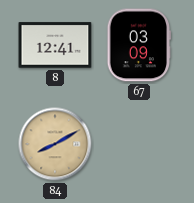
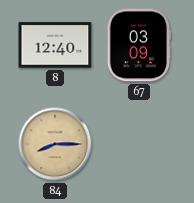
8: 12:41 -> 12:40 (55, 45)
84: 8:10 -> 8:15 (55, 144)
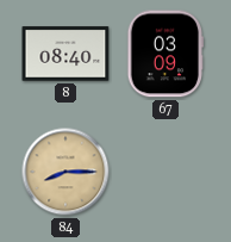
8: 12:40 -> 08:40 (65, 54)
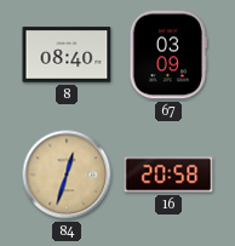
84: 8:15 -> 12:33 (67, 175)
16: none -> 20:58 (168, 175)
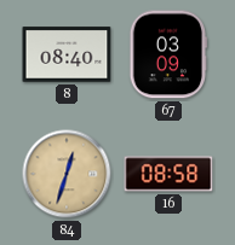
16: 20:58 -> 08:58 (168, 174)
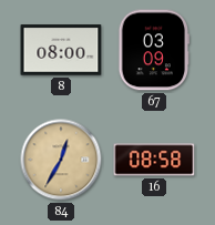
8: 08:40 -> 08:00 (61, 50)
84: 12:33 -> 12:35 (61, 160)
